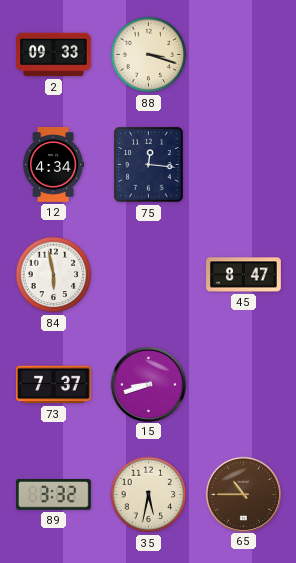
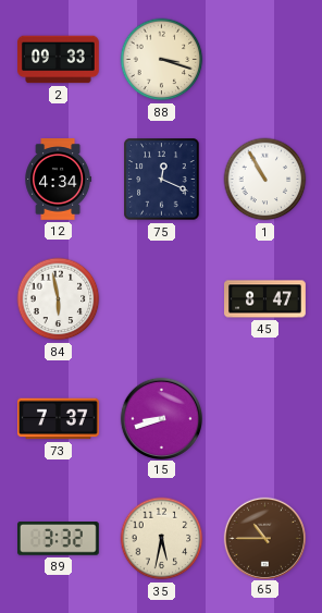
75: 12:16 -> 12:19 (162, 180)
1: none -> 10:55 (265, 180)
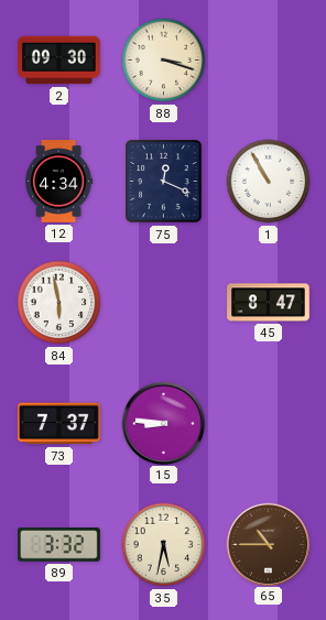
2: 09:33 -> 09:30 (59, 61)
15: 8:42 -> 8:46 (163, 423)
